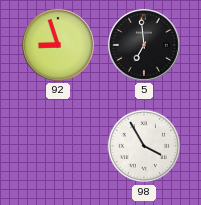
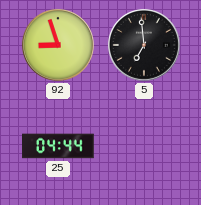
25: none -> 04:44 (58, 146)
98: 3:55 -> none (144, 146)
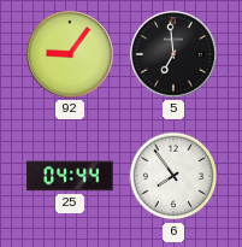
92: 8:57 -> 9:06 (70, 54)
6: none -> 7:54 (173, 176)
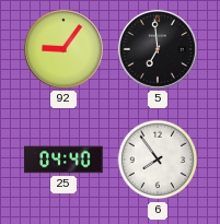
25: 04:44 -> 04:40 (63, 160)
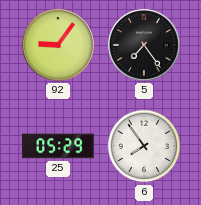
5: 6:59 -> 7:24 (144, 45)
25: 04:40 -> 05:29 (58, 146)
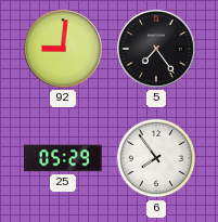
92: 9:06 -> 9:01 (63, 49)
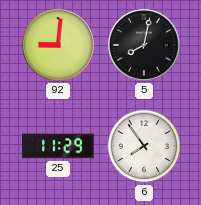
5: 7:24 -> 8:02 (144, 45)
25: 05:29 -> 11:29 (58, 146)
